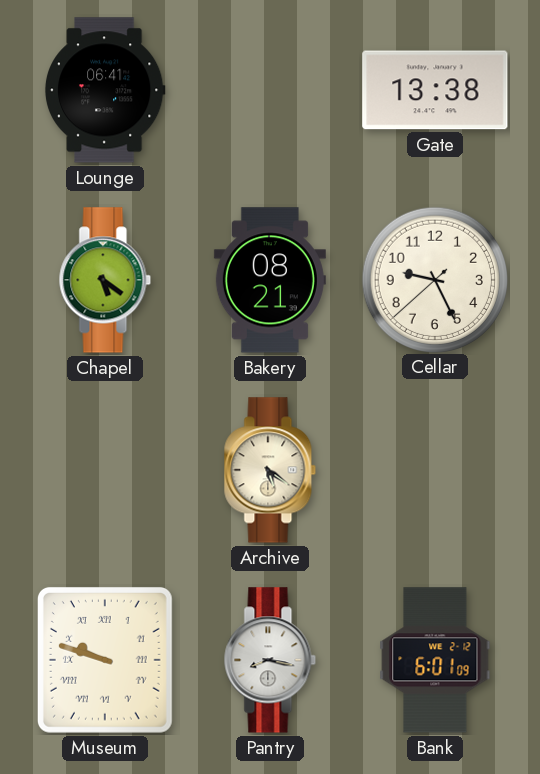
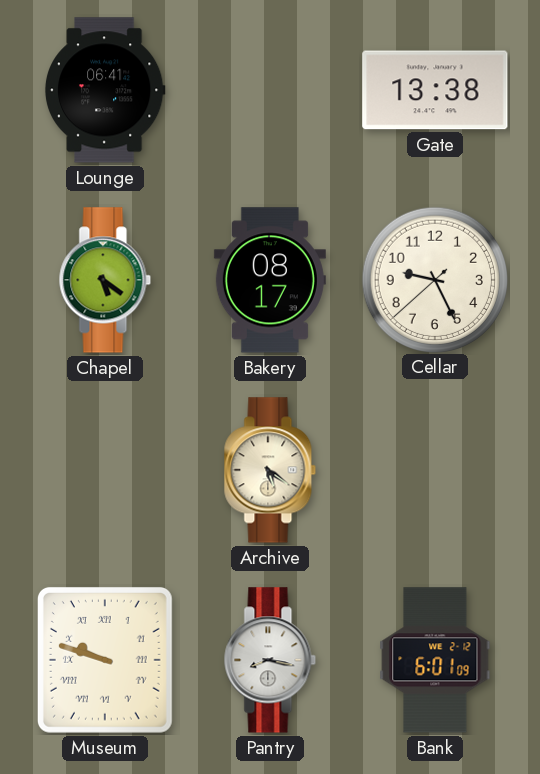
Bakery: 08:21 -> 08:17 (270, 280)
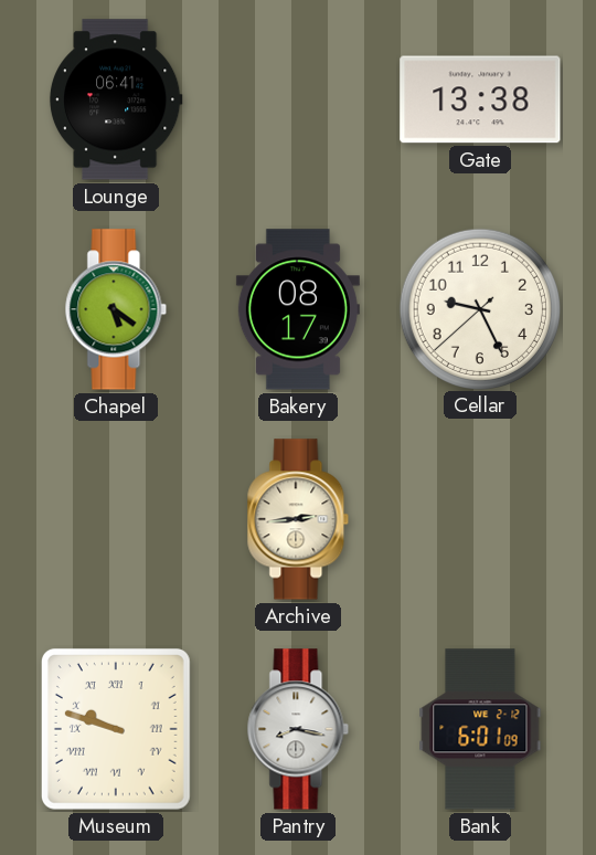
Archive: 5:21 -> 2:44 (298, 519)
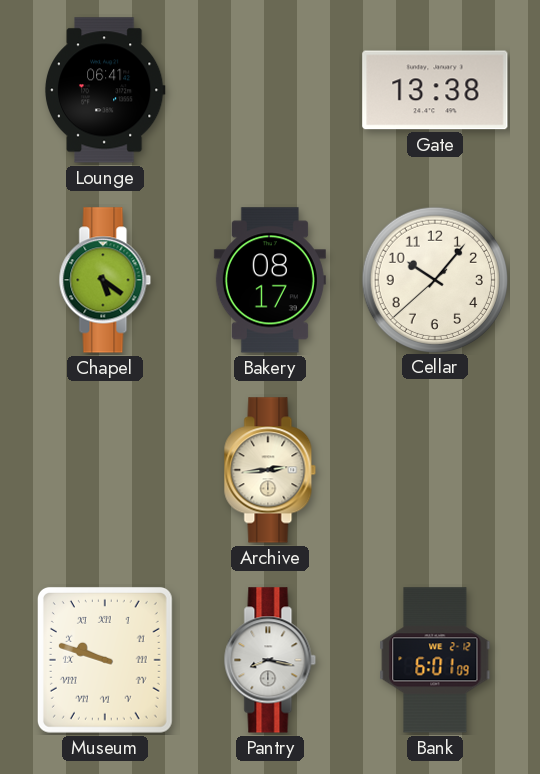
Cellar: 9:25 -> 10:06 (434, 279)
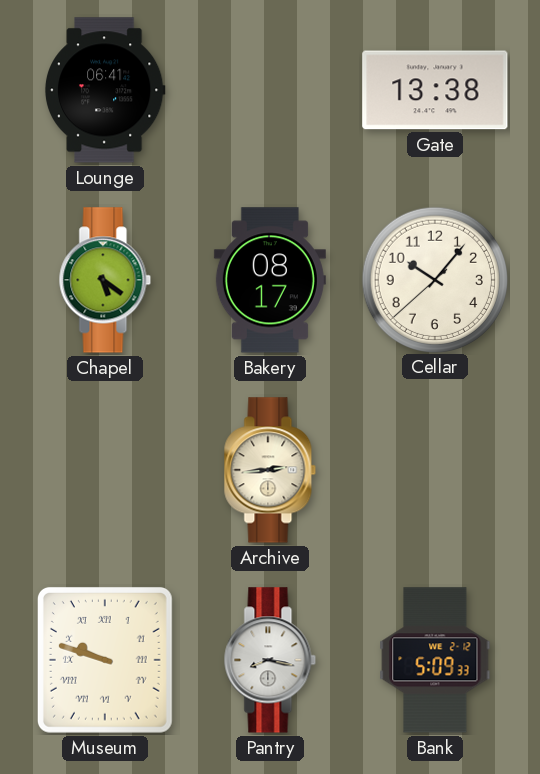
Bank: 6:01 -> 5:09 (435, 660)
